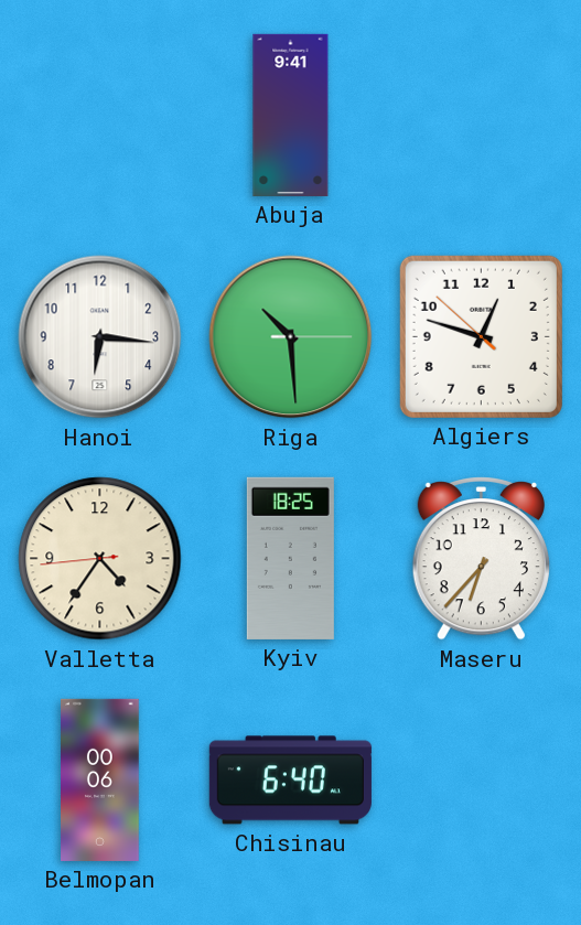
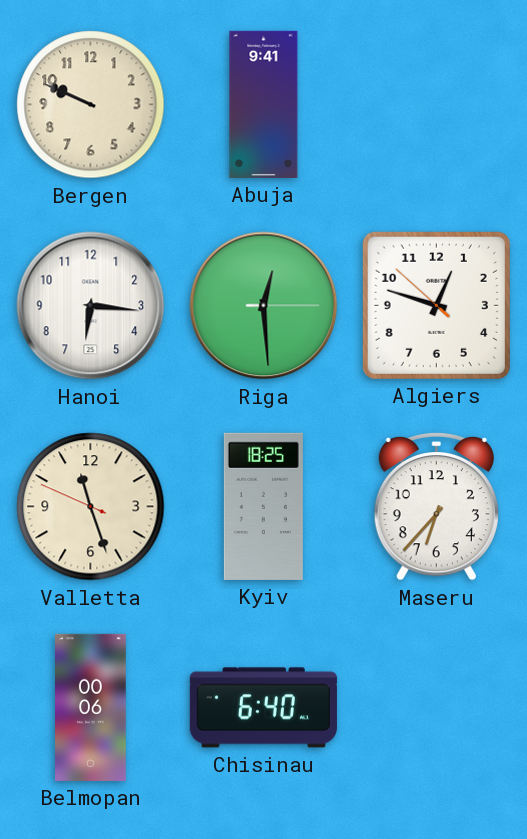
Bergen: none -> 9:49 (91, 105)
Riga: 10:29 -> 12:29 (264, 306)
Valletta: 4:35 -> 11:26 (91, 507)
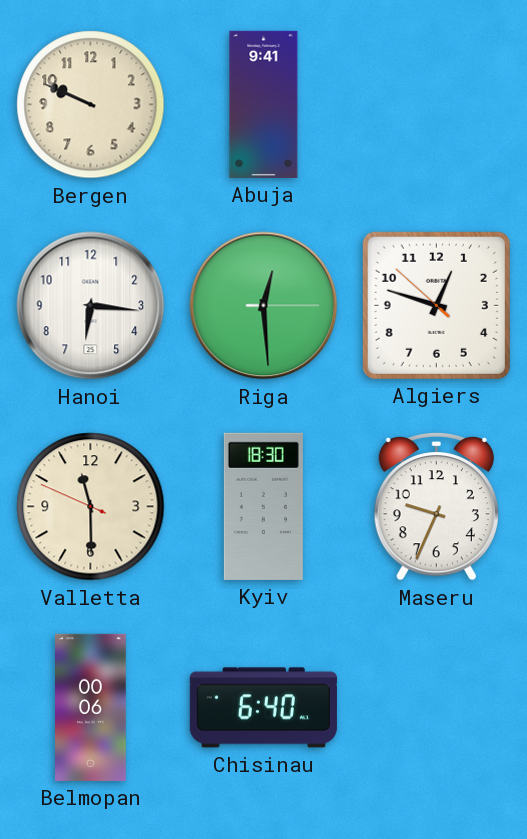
Valletta: 11:26 -> 11:29 (91, 507)
Kyiv: 18:25 -> 18:30 (263, 506)
Maseru: 6:37 -> 9:34 (436, 507)
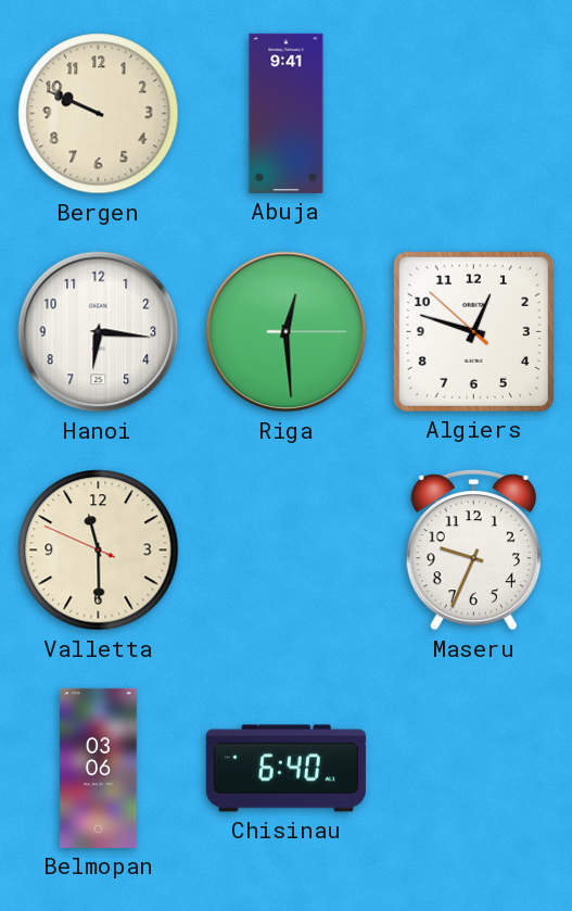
Kyiv: 18:30 -> none (263, 506)
Belmopan: 00:06 -> 03:06 (99, 768)
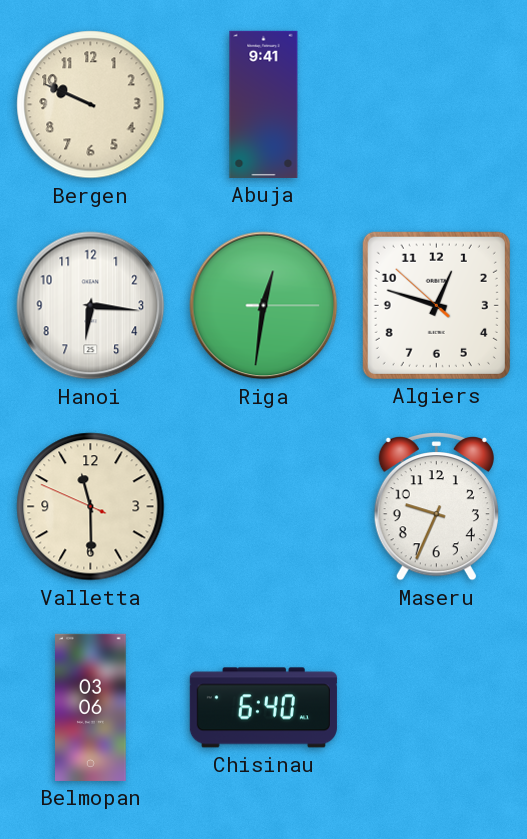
Riga: 12:29 -> 12:31 (264, 306)
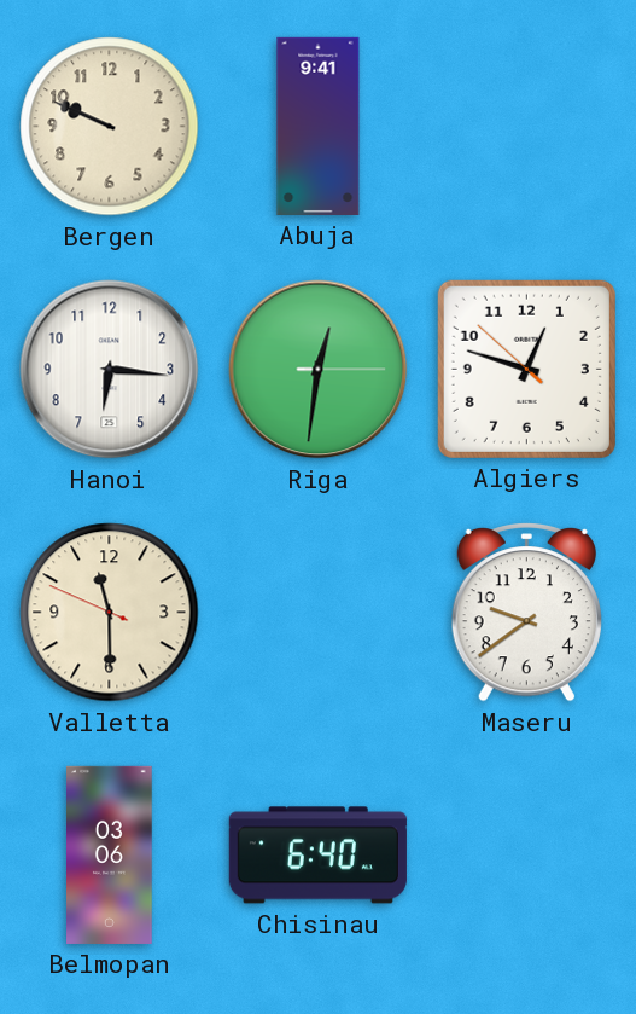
Maseru: 9:34 -> 9:39 (526, 613)
